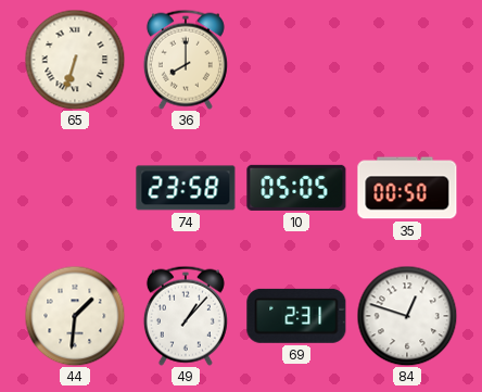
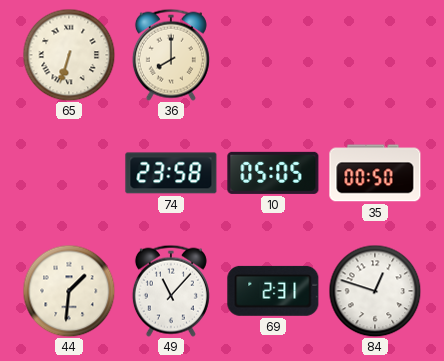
49: 1:07 -> 11:07 (171, 291)
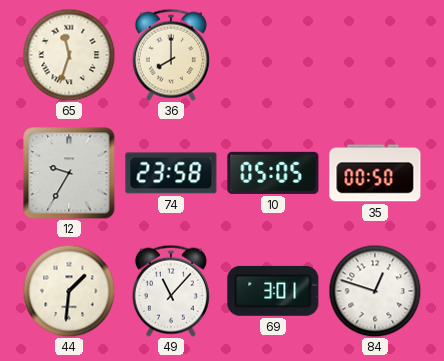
65: 6:33 -> 11:33 (69, 55)
12: none -> 9:35 (69, 173)
69: 2:31 -> 3:01 (273, 291)
